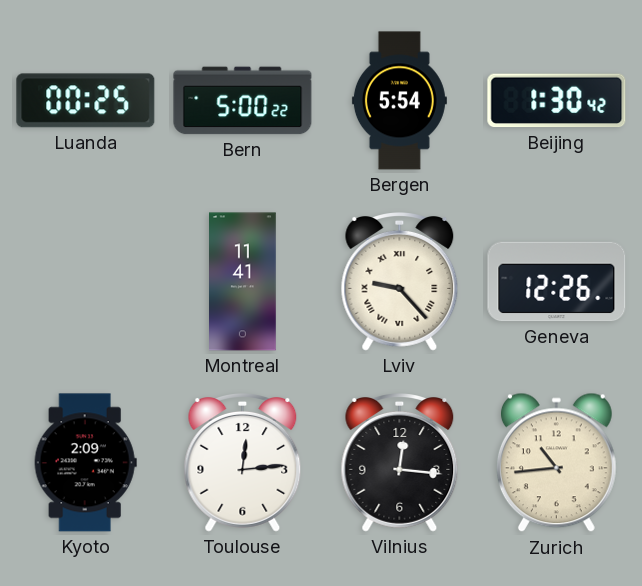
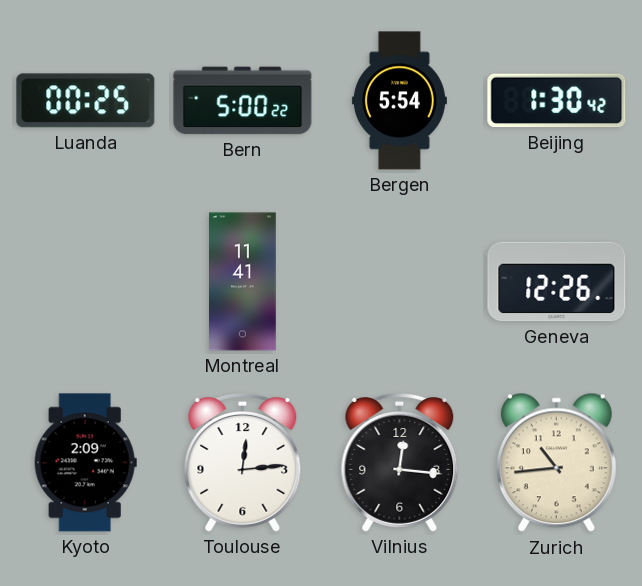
Lviv: 9:23 -> none (400, 282)
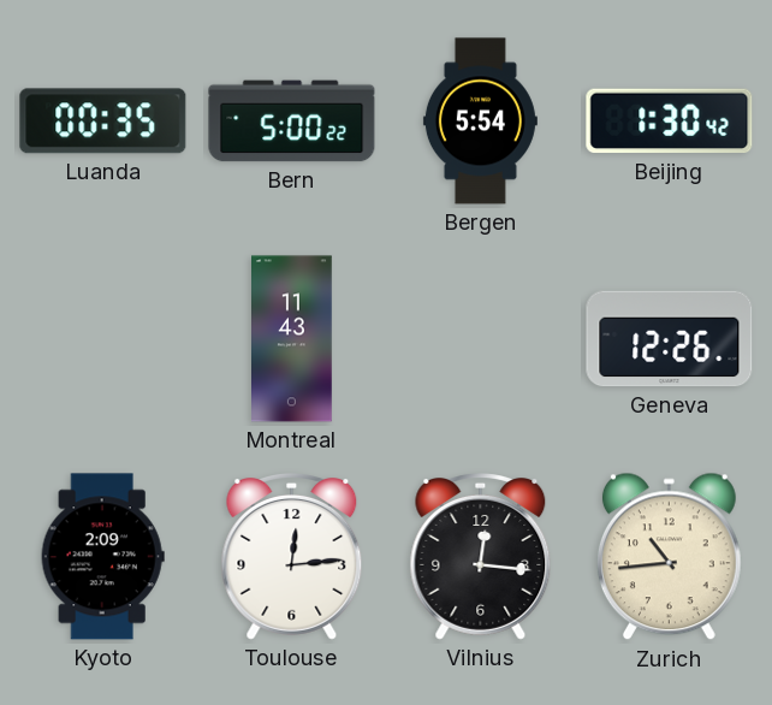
Luanda: 00:25 -> 00:35 (103, 122)
Montreal: 11:41 -> 11:43 (292, 339)
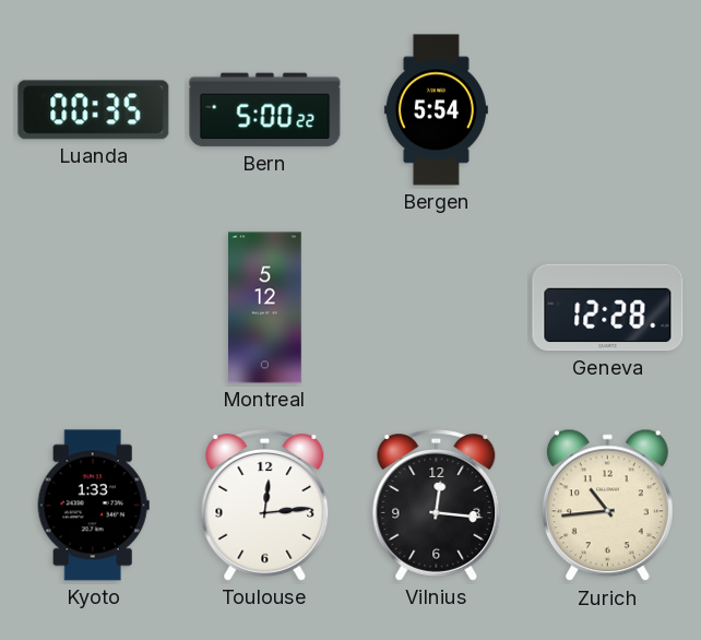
Beijing: 1:30 -> none (670, 122)
Montreal: 11:43 -> 5:12 (265, 308)
Geneva: 12:26 -> 12:28 (608, 308)
Kyoto: 2:09 -> 1:33 (93, 506)
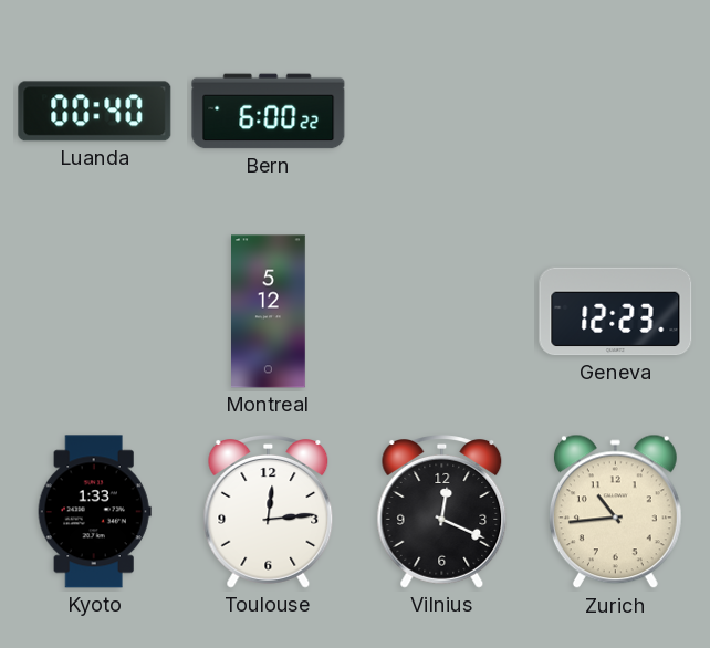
Luanda: 00:35 -> 00:40 (95, 112)
Bern: 5:00 -> 6:00 (269, 112)
Bergen: 5:54 -> none (436, 110)
Geneva: 12:28 -> 12:23 (616, 312)
Vilnius: 12:16 -> 12:19 (442, 512)
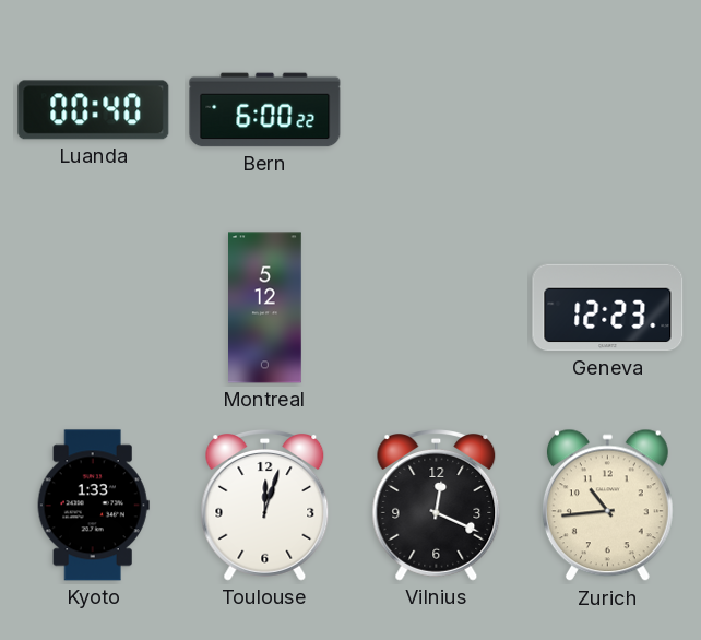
Toulouse: 12:14 -> 12:03 (265, 506)
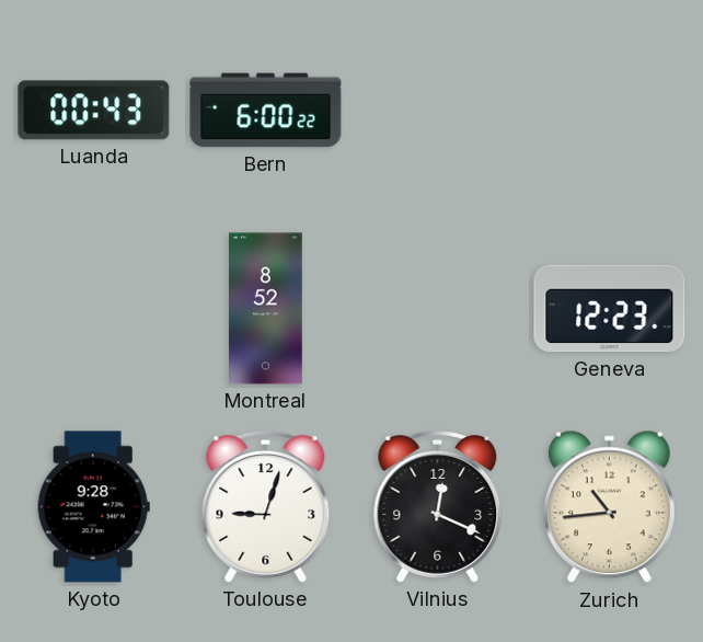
Luanda: 00:40 -> 00:43 (94, 111)
Montreal: 5:12 -> 8:52 (266, 309)
Kyoto: 1:33 -> 9:28 (93, 507)
Toulouse: 12:03 -> 9:03 (266, 507)
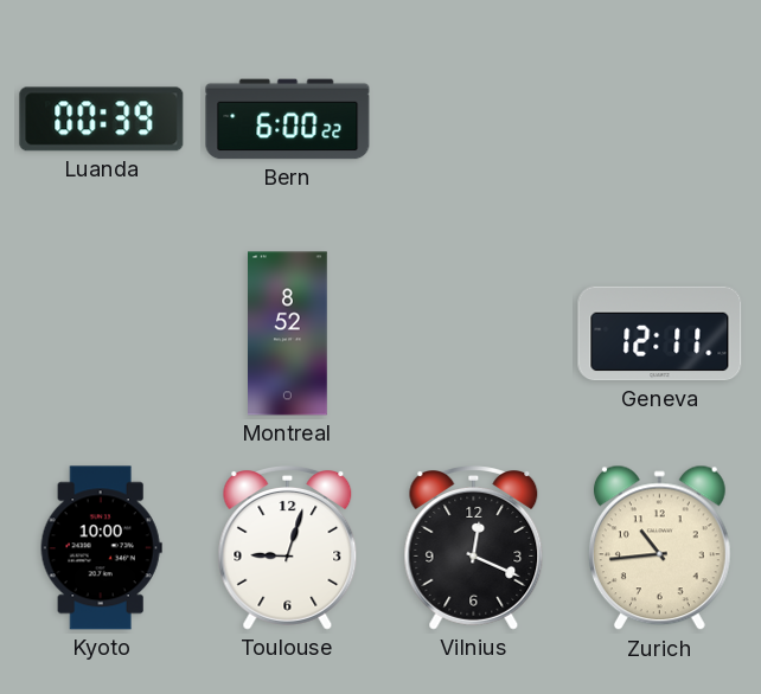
Luanda: 00:43 -> 00:39 (102, 120)
Geneva: 12:23 -> 12:11 (660, 334)
Kyoto: 9:28 -> 10:00 (101, 548)
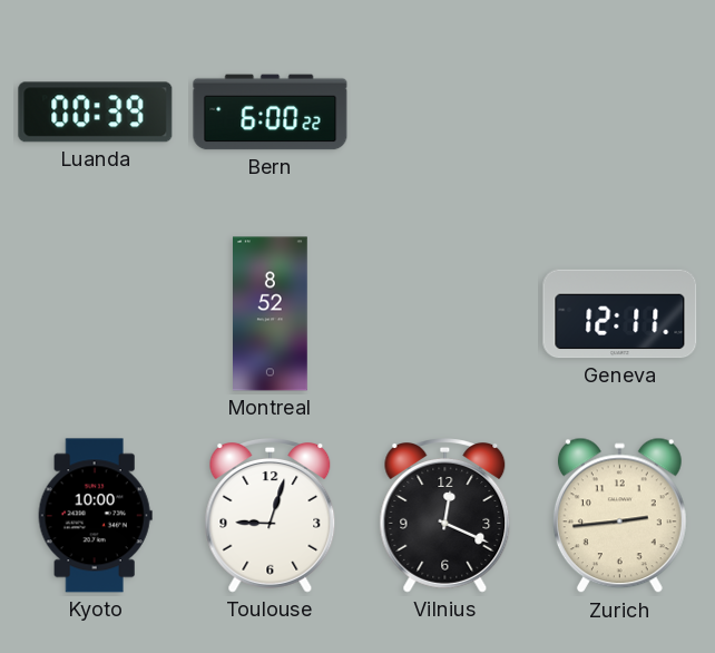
Zurich: 10:44 -> 2:44 (619, 516)
